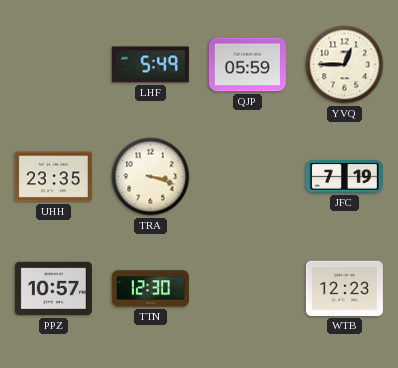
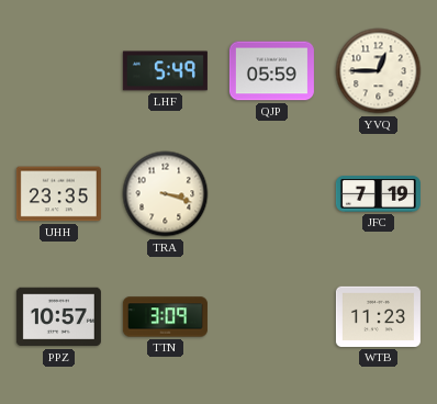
TTN: 12:30 -> 3:09 (165, 317)
WTB: 12:23 -> 11:23 (378, 316)
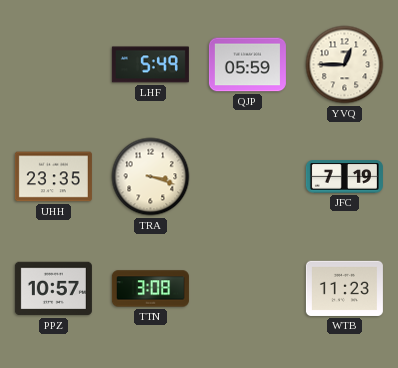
TTN: 3:09 -> 3:08 (150, 289)
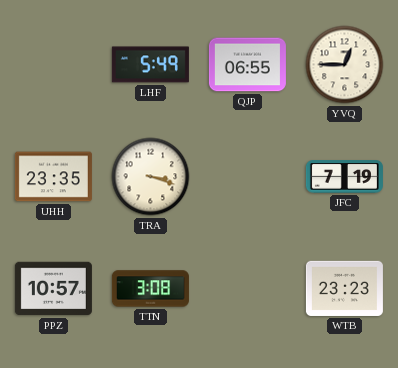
QJP: 05:59 -> 06:55 (247, 65)
WTB: 11:23 -> 23:23 (344, 288)
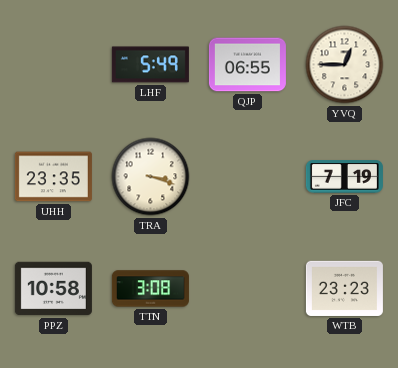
PPZ: 10:57 -> 10:58 (53, 289)
